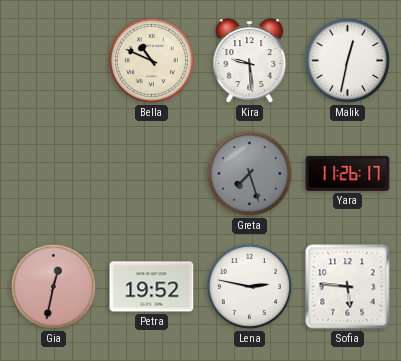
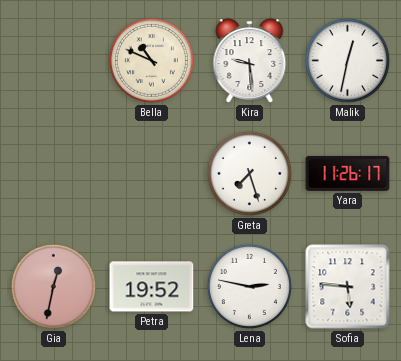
Greta dial: grey -> white (249, 173)
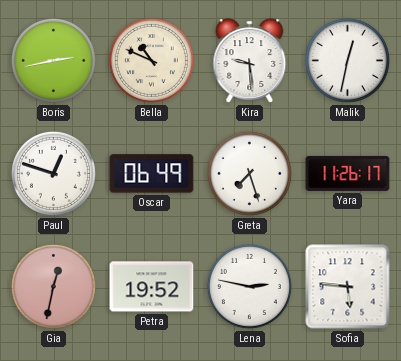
Boris: none -> 2:43 (53, 60)
Paul: none -> 12:48 (53, 173)
Oscar: none -> 06:49 (152, 174)
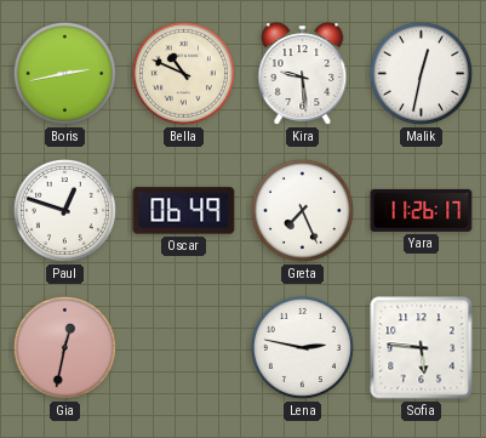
Greta: 7:27 -> 7:26 (302, 210)
Petra: 19:52 -> none (152, 287)
